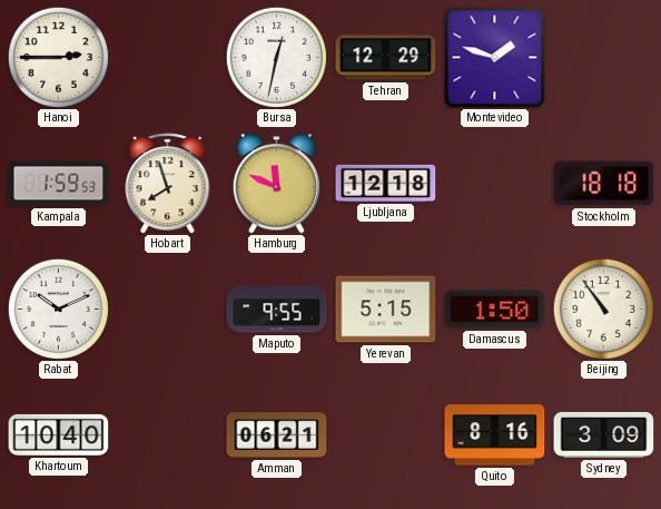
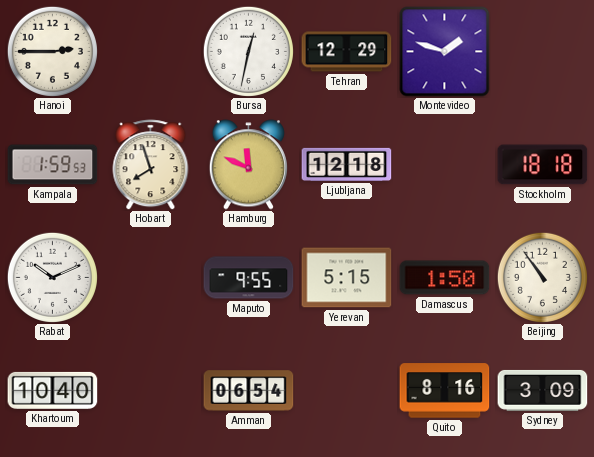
Amman: 06:21 -> 06:54 (249, 391)
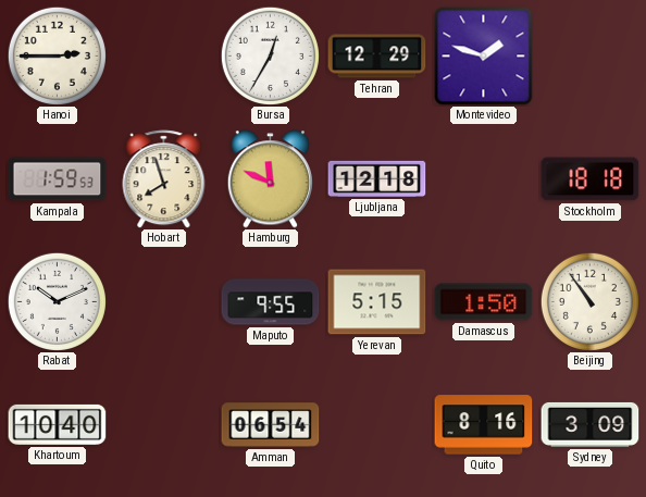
Bursa: 12:32 -> 12:35 (270, 55)
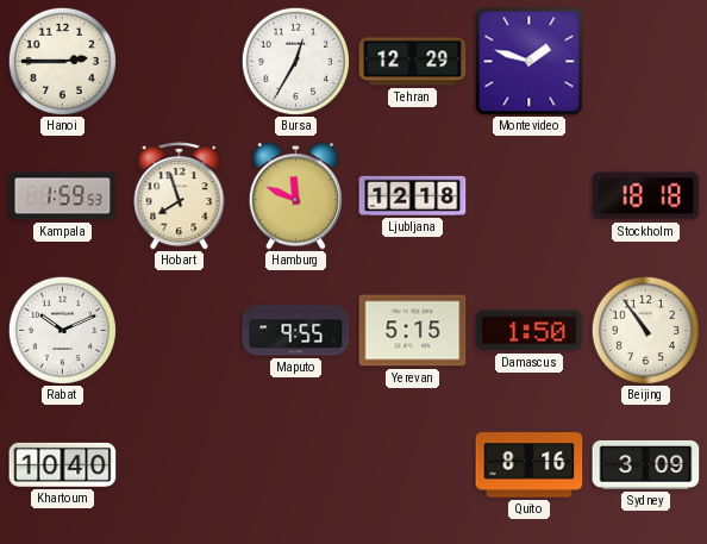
Amman: 06:54 -> none (271, 425)
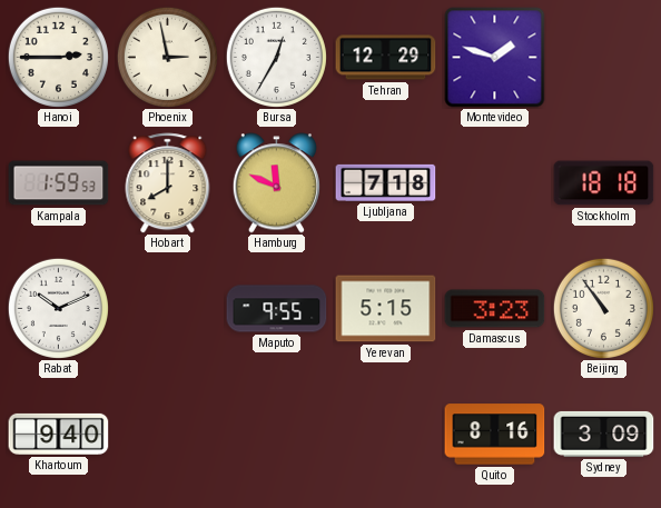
Phoenix: none -> 2:58 (167, 57)
Hobart: 7:57 -> 8:00 (168, 183)
Ljubljana: 12:18 -> 7:18 (386, 182)
Damascus: 1:50 -> 3:23 (495, 309)
Khartoum: 10:40 -> 9:40 (59, 434)
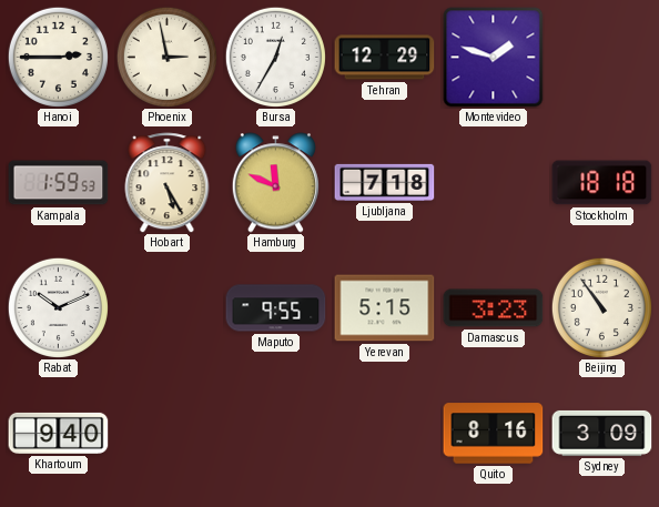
Hobart: 8:00 -> 5:25 (168, 183)
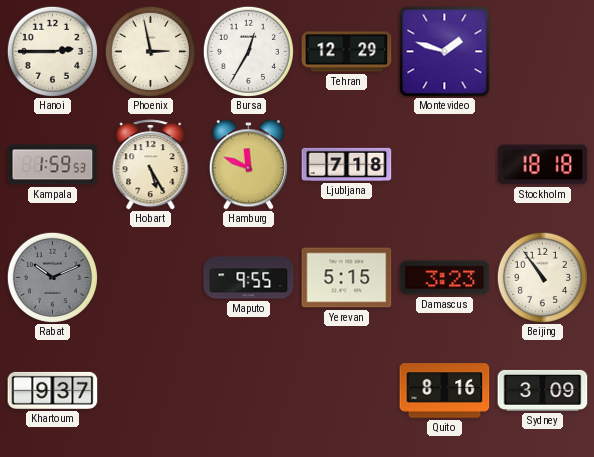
Rabat dial: white -> grey (52, 277)
Khartoum: 9:40 -> 9:37 (53, 390)
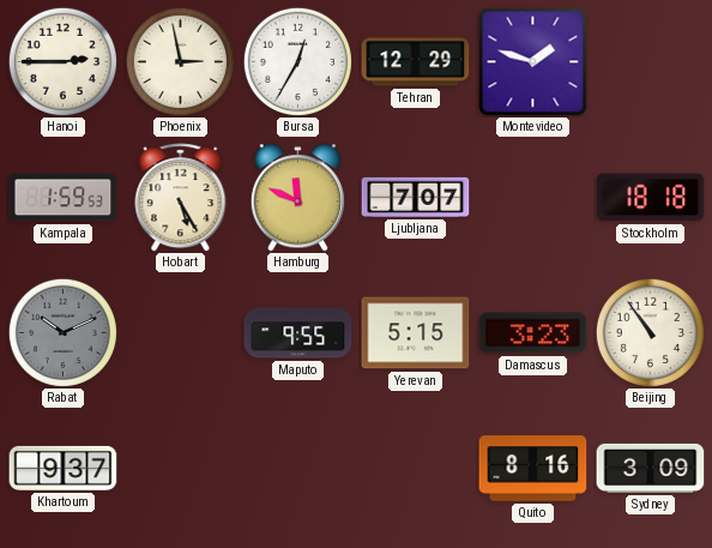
Ljubljana: 7:18 -> 7:07 (416, 197)
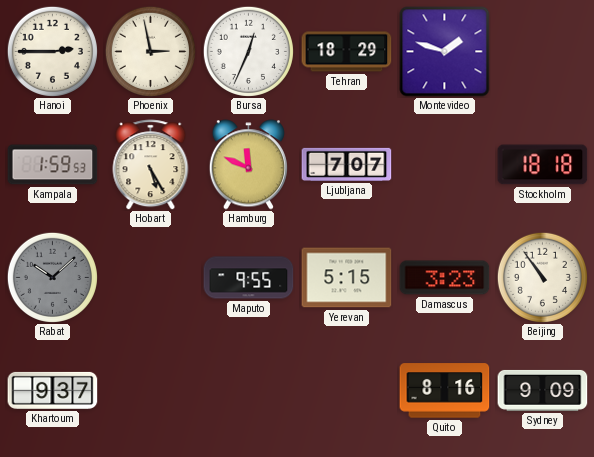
Bursa: 12:35 -> 12:34 (248, 51)
Tehran: 12:29 -> 18:29 (347, 52)
Rabat: 10:11 -> 10:08 (52, 277)
Sydney: 3:09 -> 9:09 (543, 390)
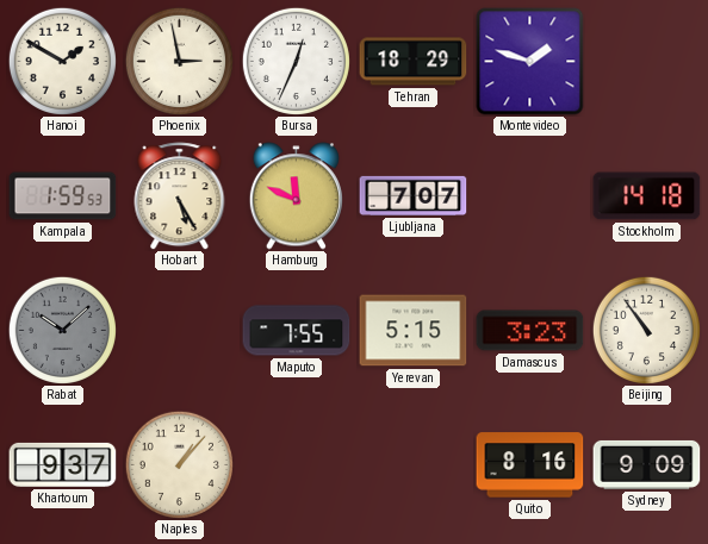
Hanoi: 2:45 -> 1:50 (62, 61)
Stockholm: 18:18 -> 14:18 (647, 196)
Maputo: 9:55 -> 7:55 (297, 331)
Naples: none -> 1:07 (179, 464)
